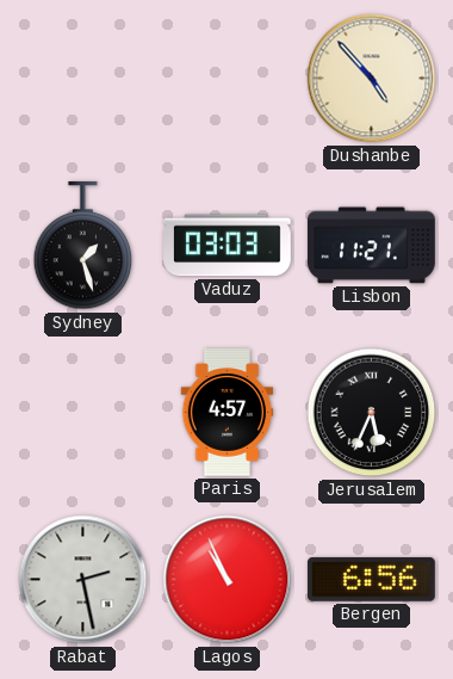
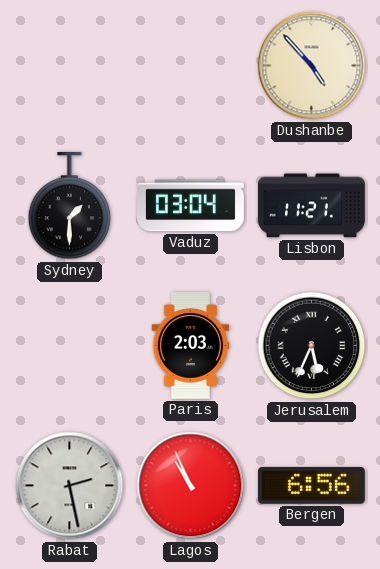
Sydney: 1:27 -> 1:30 (70, 206)
Vaduz: 03:03 -> 03:04 (191, 206)
Paris: 4:57 -> 2:03 (191, 346)
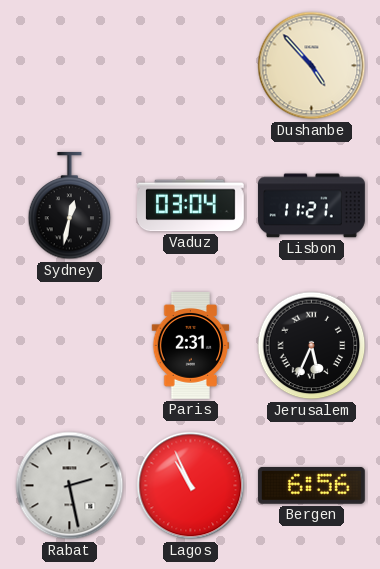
Sydney: 1:30 -> 12:32 (70, 206)
Paris: 2:03 -> 2:31 (191, 346)
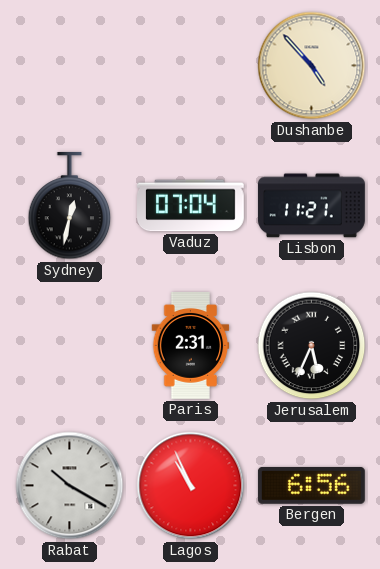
Vaduz: 03:04 -> 07:04 (191, 206)
Rabat: 2:28 -> 10:20 (70, 486)
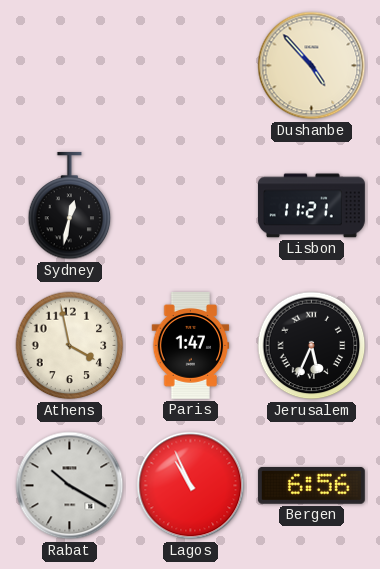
Vaduz: 07:04 -> none (191, 206)
Athens: none -> 3:58 (70, 346)
Paris: 2:31 -> 1:47 (191, 346)
